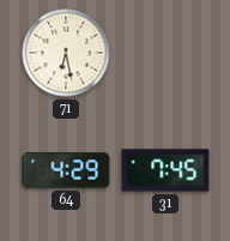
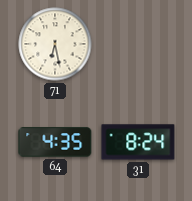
64: 4:29 -> 4:35 (55, 142)
31: 7:45 -> 8:24 (138, 142)
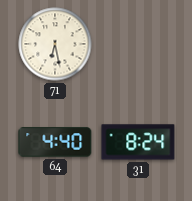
64: 4:35 -> 4:40 (55, 142)
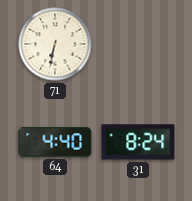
71: 6:28 -> 6:32 (55, 44)
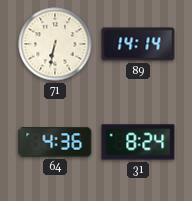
89: none -> 14:14 (138, 44)
64: 4:40 -> 4:36 (55, 142)
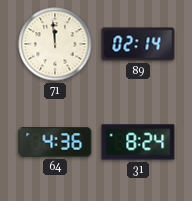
71: 6:32 -> 11:59 (55, 44)
89: 14:14 -> 02:14 (138, 44)
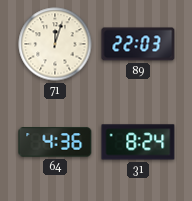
71: 11:59 -> 12:03 (55, 44)
89: 02:14 -> 22:03 (138, 44)
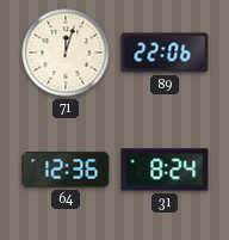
89: 22:03 -> 22:06 (165, 53)
64: 4:36 -> 12:36 (66, 170)
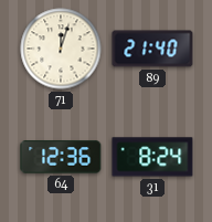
89: 22:06 -> 21:40 (152, 49)
